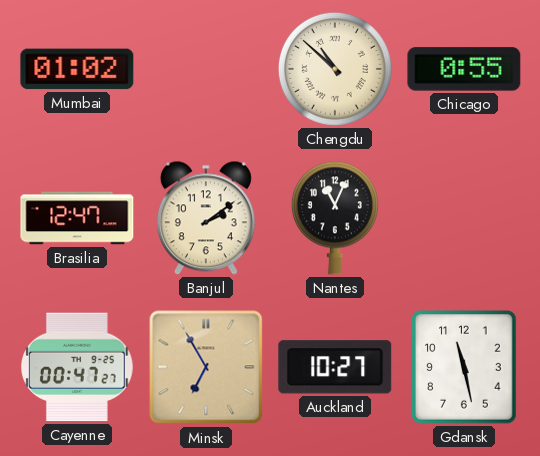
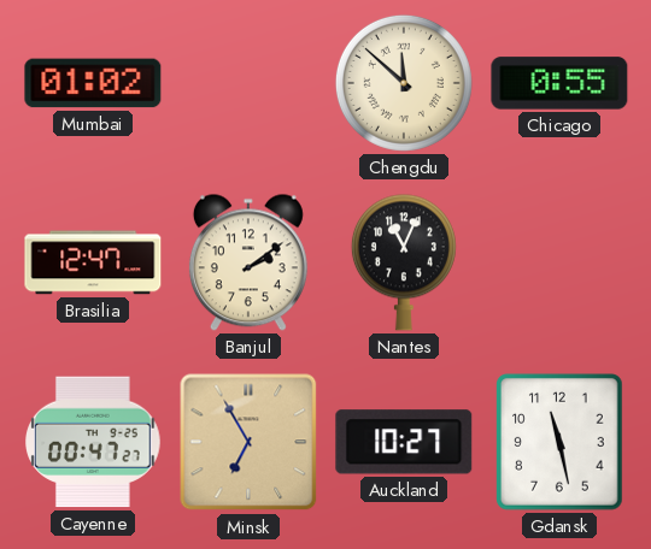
Chengdu: 10:52 -> 11:52 (404, 83)
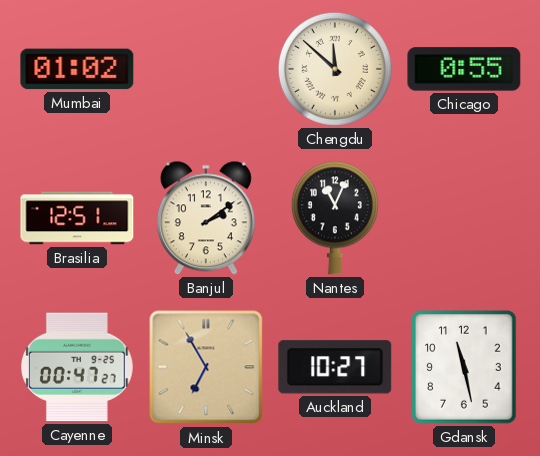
Brasilia: 12:47 -> 12:51 (77, 218)
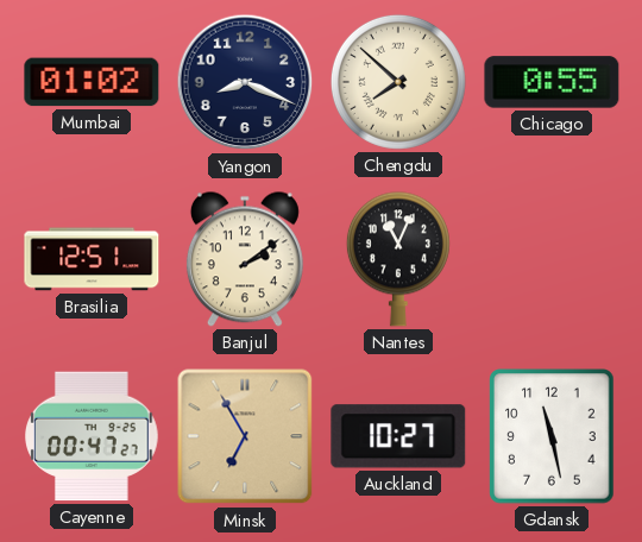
Yangon: none -> 8:19 (245, 82)
Chengdu: 11:52 -> 7:52 (398, 82)
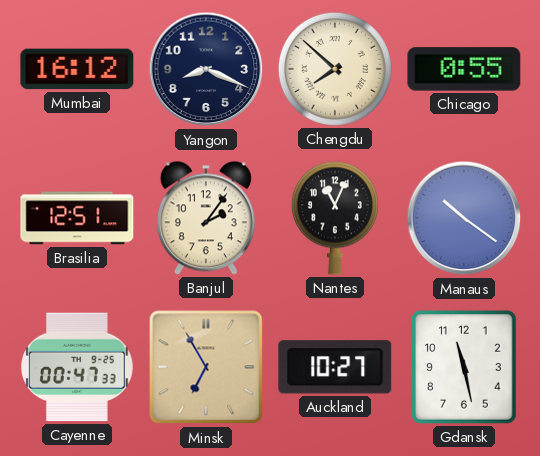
Mumbai: 01:02 -> 16:12 (77, 69)
Banjul: 2:09 -> 2:06 (206, 218)
Manaus: none -> 10:21 (464, 218)
Cayenne: 00:47:27 -> 00:47:33 (78, 367)
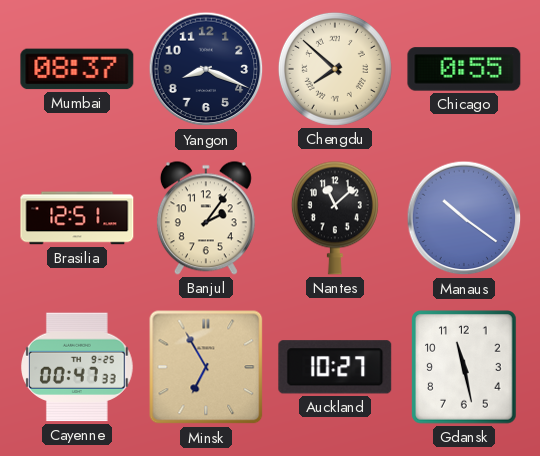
Mumbai: 16:12 -> 08:37 (77, 69)
Nantes: 11:04 -> 11:08 (335, 218)
